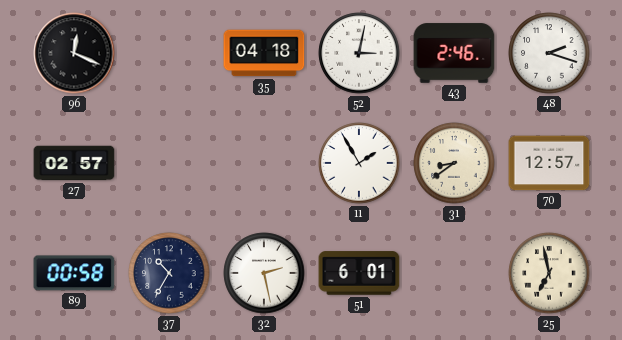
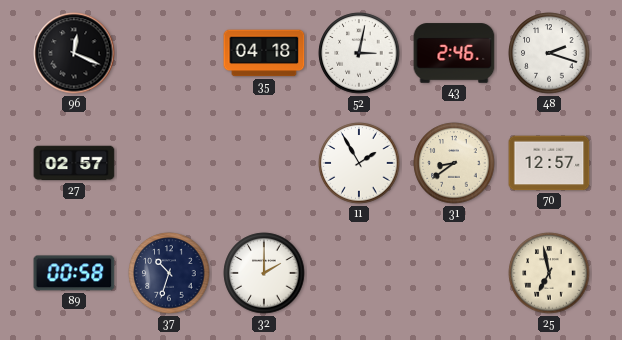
37: 10:35 -> 10:33 (169, 273)
32: 2:28 -> 2:00 (264, 273)
51: 6:01 -> none (359, 273)
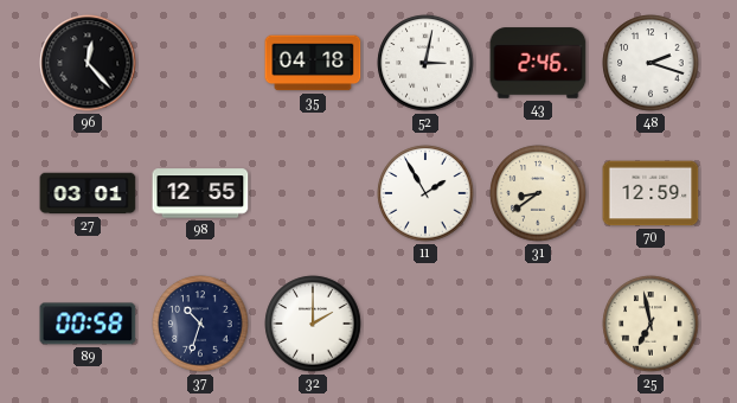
96: 12:19 -> 12:23 (88, 63)
27: 02:57 -> 03:01 (88, 193)
98: none -> 12:55 (200, 193)
70: 12:57 -> 12:59 (651, 193)
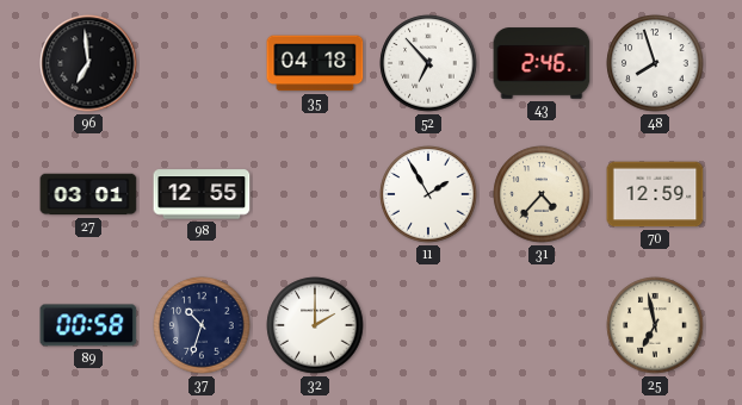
96: 12:23 -> 6:59 (88, 63)
52: 3:02 -> 6:53 (428, 63)
48: 2:18 -> 7:57 (655, 63)
31: 8:39 -> 4:37 (542, 194)
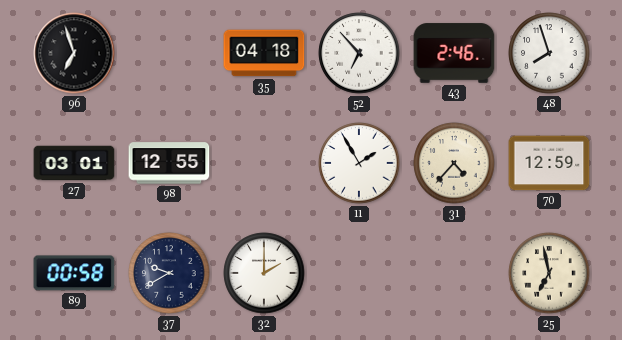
96: 6:59 -> 6:57 (74, 53)
37: 10:33 -> 9:40 (169, 273)
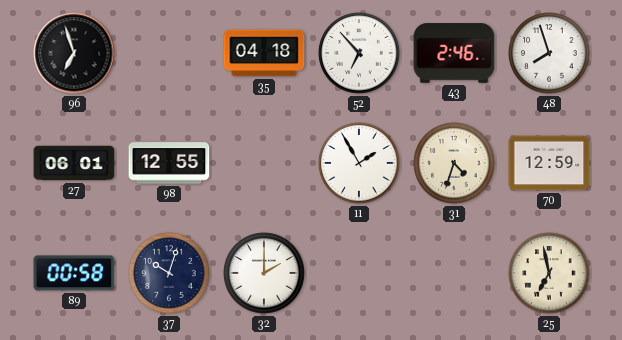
27: 03:01 -> 06:01 (74, 163)
31: 4:37 -> 4:33 (454, 163)
37: 9:40 -> 10:03 (169, 273)
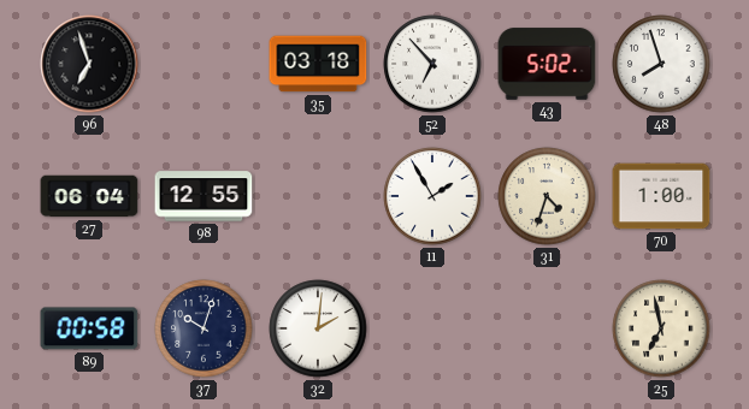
35: 04:18 -> 03:18 (318, 64)
43: 2:46 -> 5:02 (547, 64)
27: 06:01 -> 06:04 (89, 196)
70: 12:59 -> 1:00 (661, 196)
32: 2:00 -> 2:01 (318, 328)
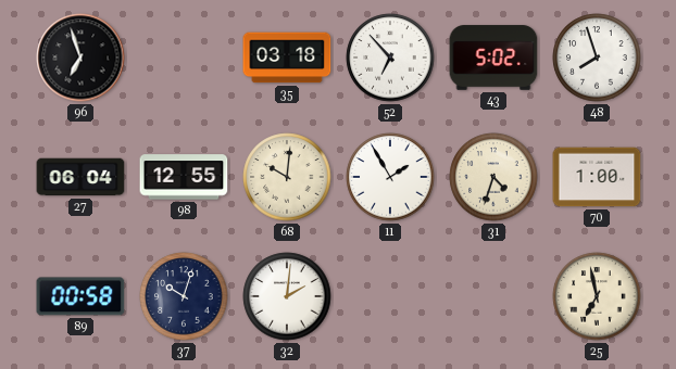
68: none -> 10:01 (287, 177)
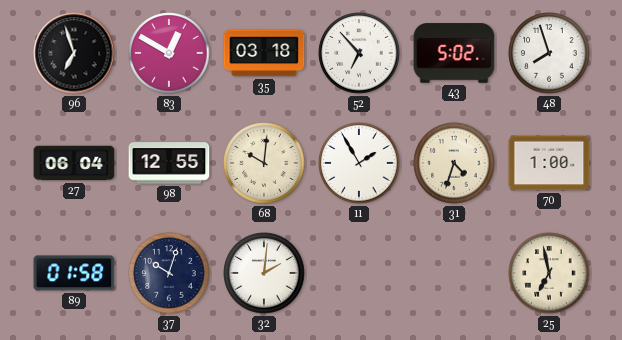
83: none -> 12:50 (169, 53)
89: 00:58 -> 01:58 (74, 273)
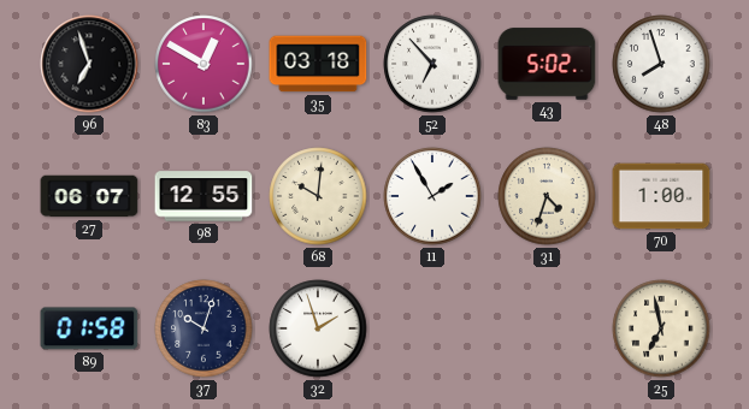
27: 06:04 -> 06:07 (89, 196)
32: 2:01 -> 1:57 (318, 328)
